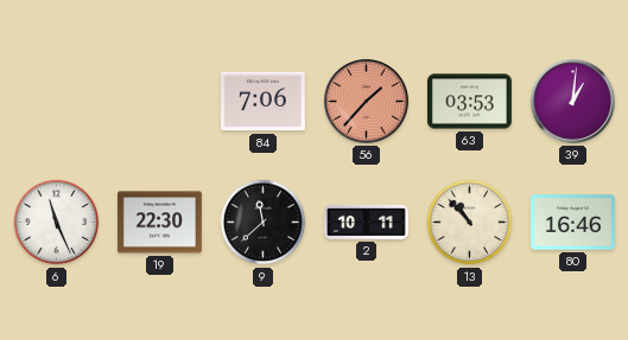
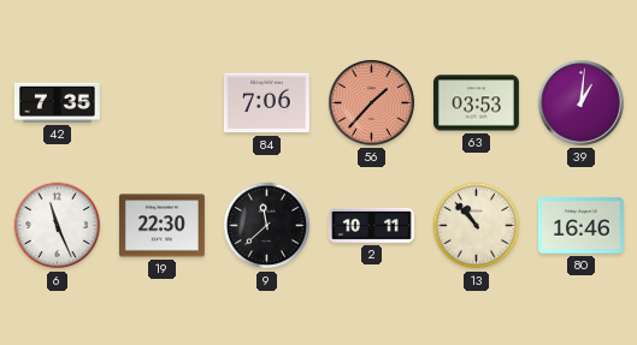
42: none -> 7:35 (57, 102)
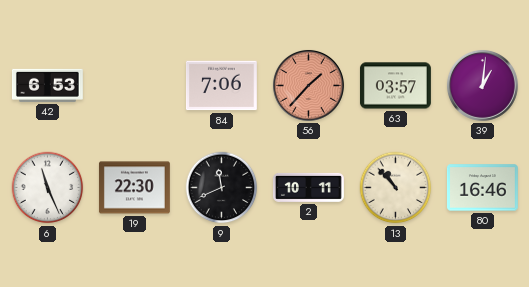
42: 7:35 -> 6:53 (47, 85)
63: 03:53 -> 03:57 (395, 86)
9: 11:38 -> 11:41 (222, 188)
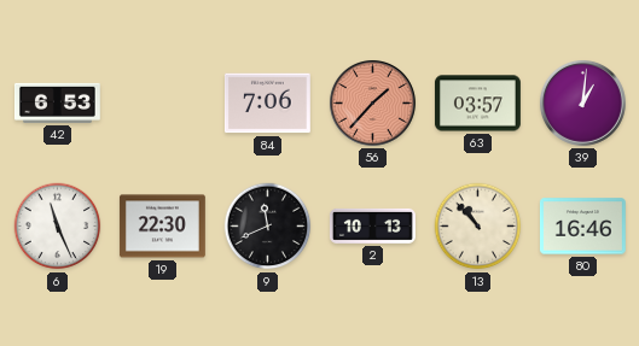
2: 10:11 -> 10:13 (372, 225)
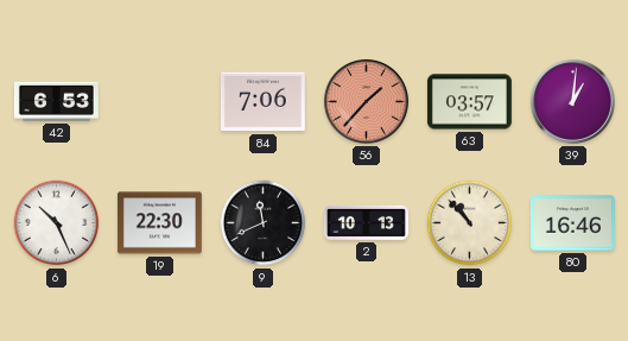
6: 11:26 -> 10:26 (57, 223)
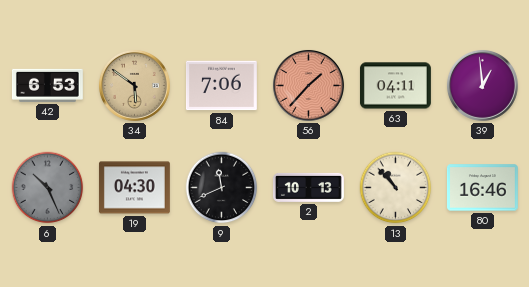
34: none -> 5:51 (134, 85)
63: 03:57 -> 04:11 (395, 86)
39: 1:01 -> 12:59 (482, 85)
6 dial: white -> grey (48, 188)
19: 22:30 -> 04:30 (134, 188)
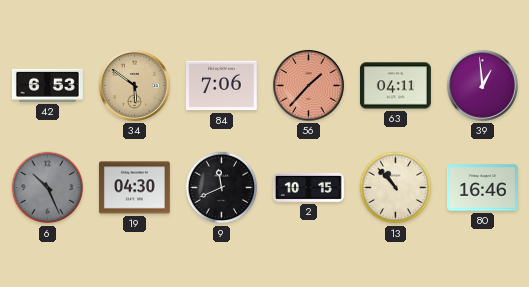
2: 10:13 -> 10:15 (308, 187)
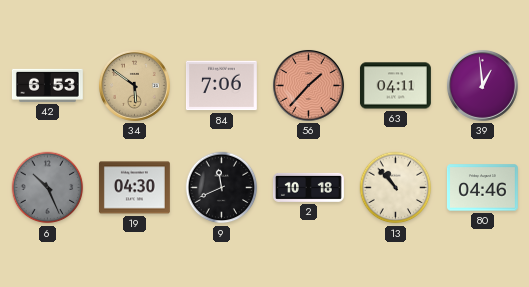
2: 10:15 -> 10:18 (308, 187)
80: 16:46 -> 04:46 (482, 188)
